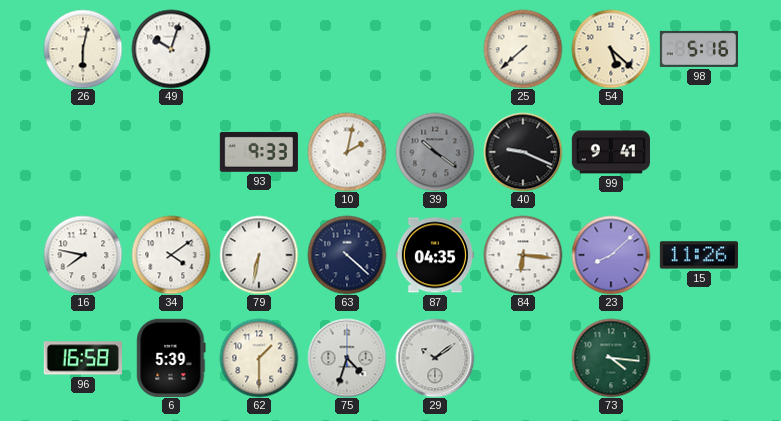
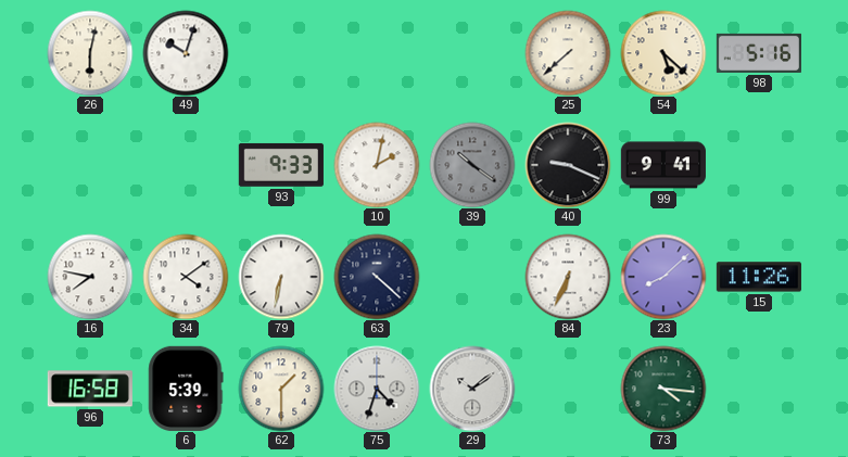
87: 04:35 -> none (435, 255)
84: 6:16 -> 6:34 (568, 277)
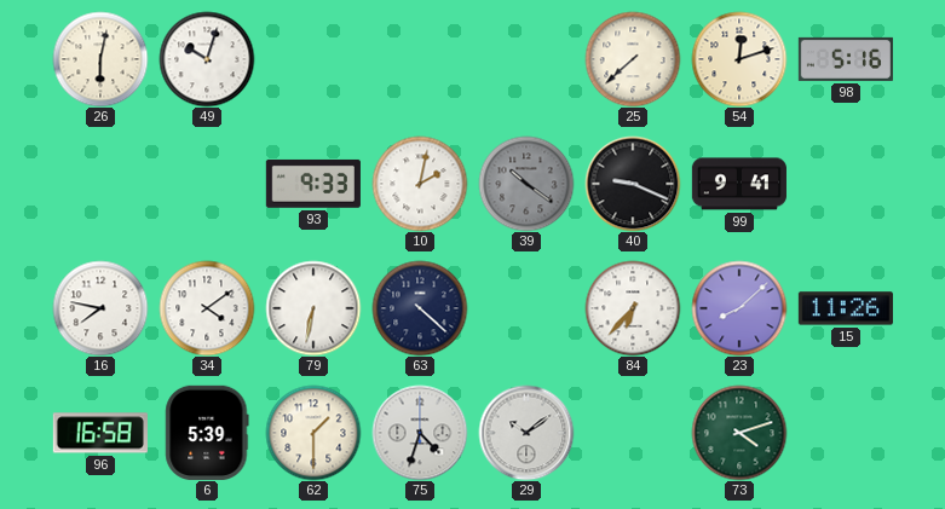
54: 5:22 -> 12:12 (739, 59)
84: 6:34 -> 6:37 (633, 308)
73: 4:16 -> 4:12 (739, 433)
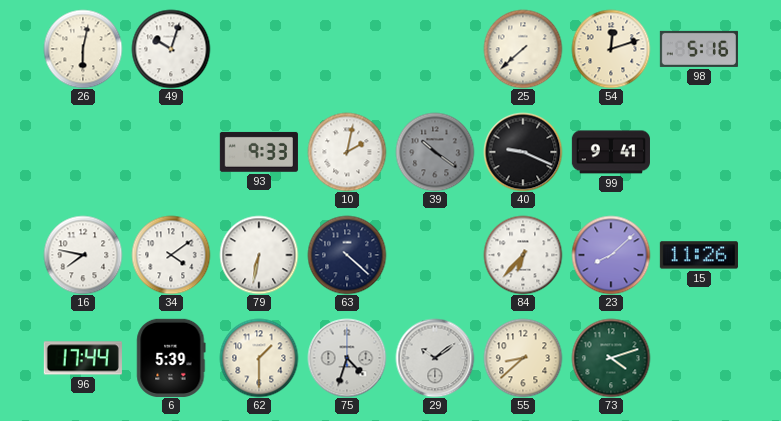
96: 16:58 -> 17:44 (83, 358)
55: none -> 8:38 (523, 358)
